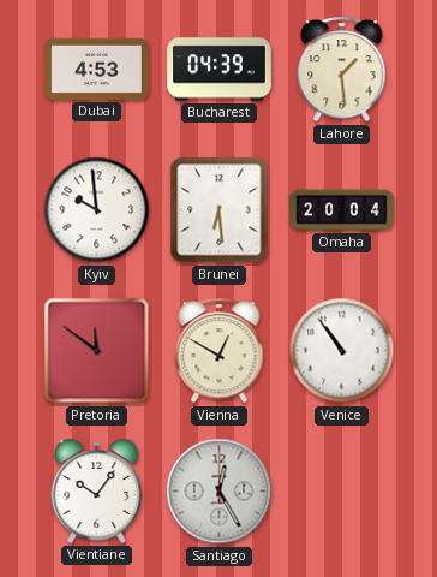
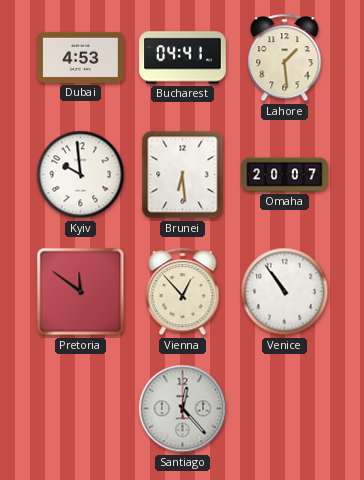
Bucharest: 04:39 -> 04:41 (183, 58)
Omaha: 20:04 -> 20:07 (285, 175)
Vienna: 12:50 -> 12:53 (183, 292)
Vientiane: 10:06 -> none (97, 490)
Santiago: 12:25 -> 12:23 (183, 409)
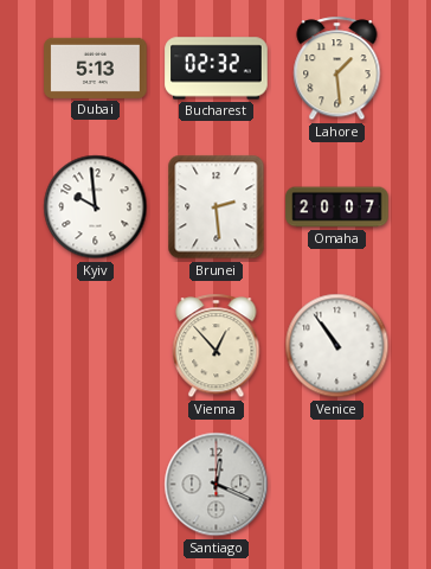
Dubai: 4:53 -> 5:13 (96, 68)
Bucharest: 04:41 -> 02:32 (217, 69)
Brunei: 6:29 -> 2:29 (217, 207)
Pretoria: 11:51 -> none (81, 292)
Santiago: 12:23 -> 12:19 (217, 485)
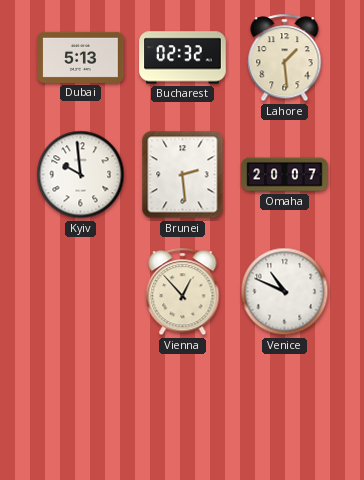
Venice: 10:54 -> 10:49 (285, 292)
Santiago: 12:19 -> none (217, 485)
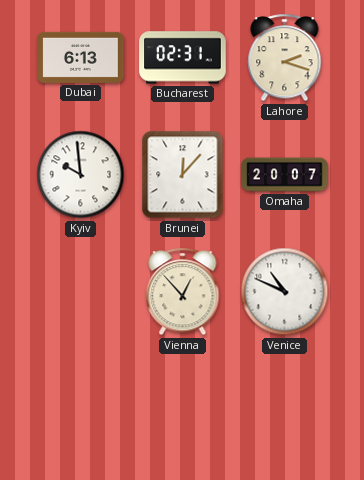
Dubai: 5:13 -> 6:13 (81, 57)
Bucharest: 02:32 -> 02:31 (183, 58)
Lahore: 1:29 -> 2:18 (285, 58)
Brunei: 2:29 -> 12:07 (183, 175)
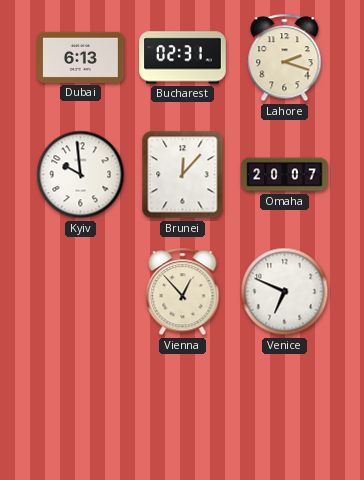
Venice: 10:49 -> 6:49 (285, 292)
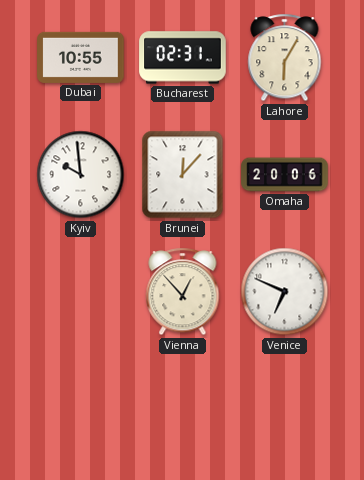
Dubai: 6:13 -> 10:55 (81, 57)
Lahore: 2:18 -> 6:05 (285, 58)
Omaha: 20:07 -> 20:06 (285, 175)
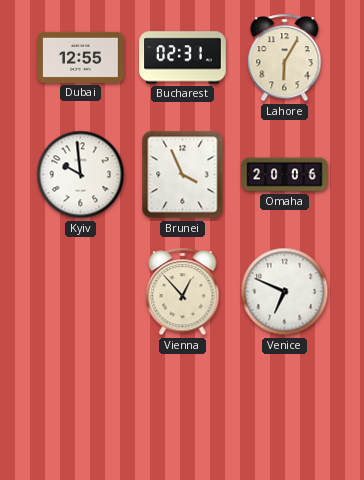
Dubai: 10:55 -> 12:55 (81, 57)
Brunei: 12:07 -> 3:56 (183, 175)
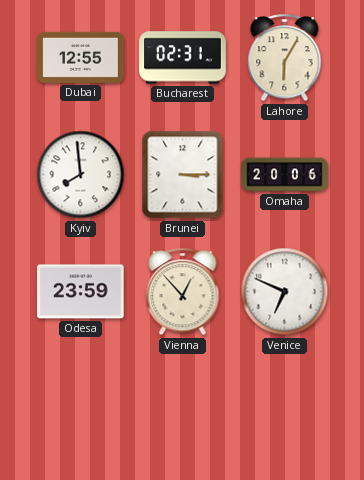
Kyiv: 9:59 -> 7:59 (81, 175)
Brunei: 3:56 -> 3:15 (183, 175)
Odesa: none -> 23:59 (81, 292)
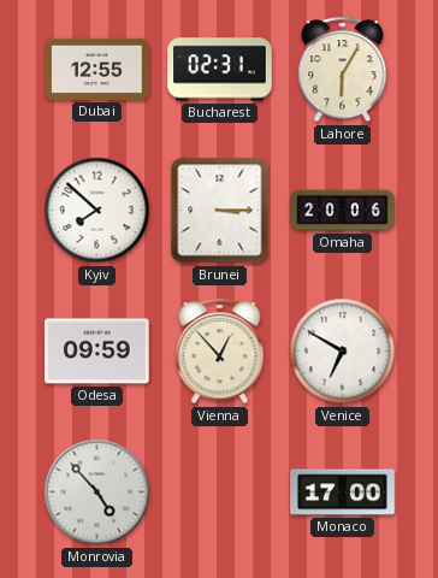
Kyiv: 7:59 -> 7:52 (97, 211)
Odesa: 23:59 -> 09:59 (97, 352)
Venice: 6:49 -> 6:50 (343, 352)
Monrovia: none -> 4:53 (97, 493)
Monaco: none -> 17:00 (343, 493)
